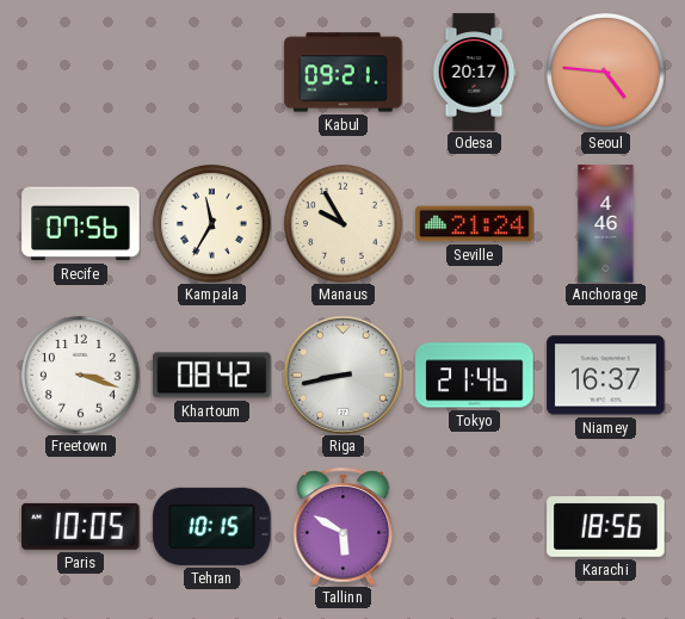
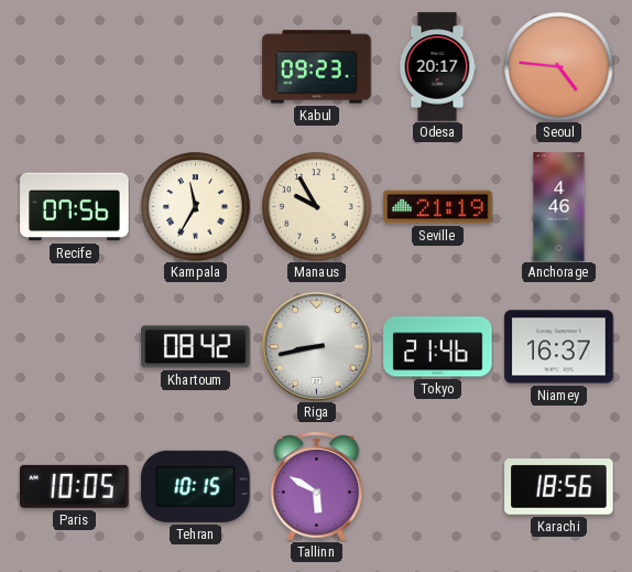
Kabul: 09:21 -> 09:23 (317, 67)
Seville: 21:24 -> 21:19 (438, 207)
Freetown: 3:18 -> none (81, 376)
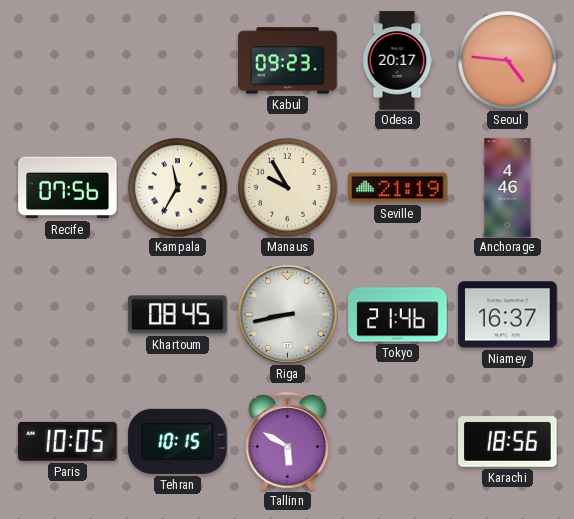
Khartoum: 08:42 -> 08:45 (178, 315)
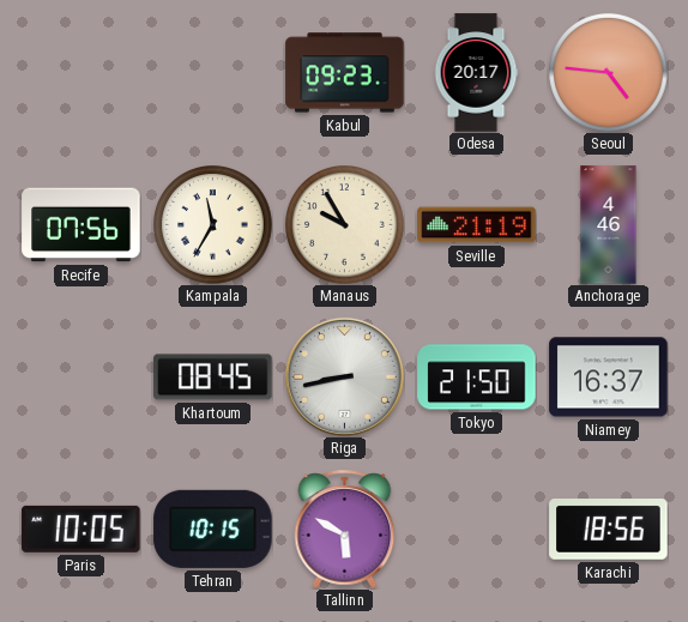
Tokyo: 21:46 -> 21:50 (477, 378)
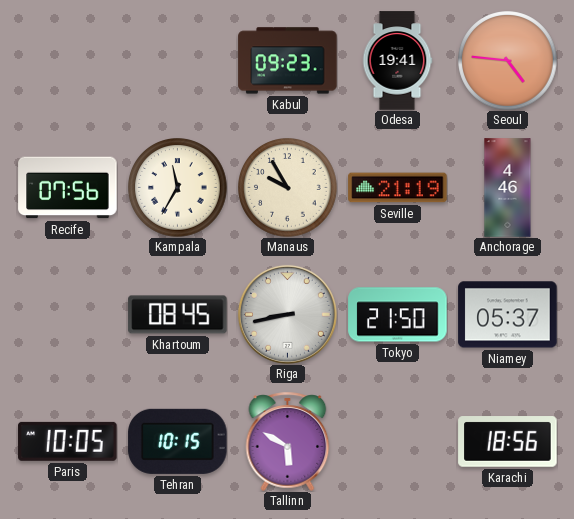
Odesa: 20:17 -> 19:41 (397, 61)
Niamey: 16:37 -> 05:37 (508, 315)
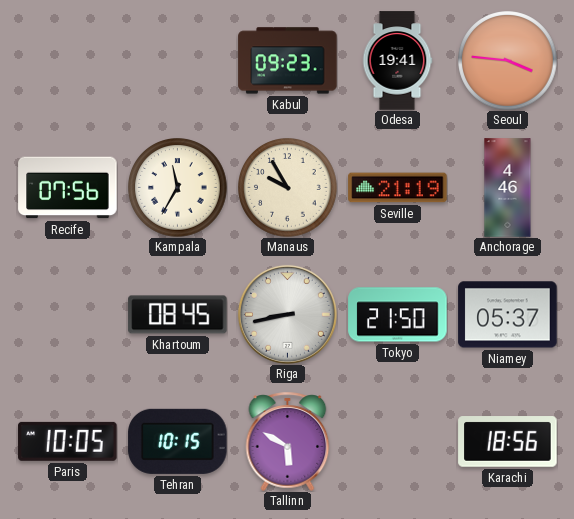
Seoul: 4:46 -> 3:46 (508, 61)
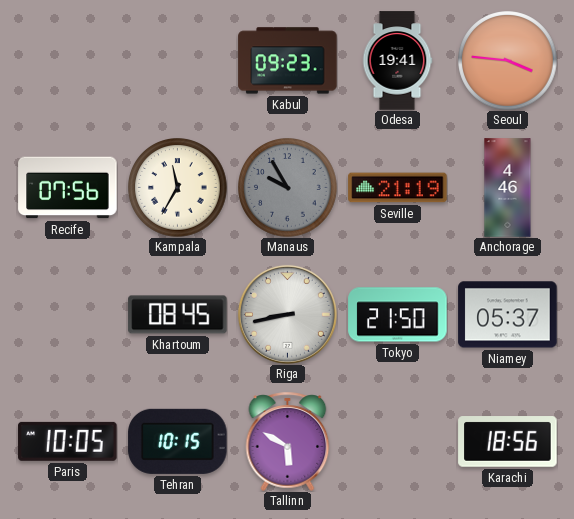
Manaus dial: cream -> grey (288, 188)
